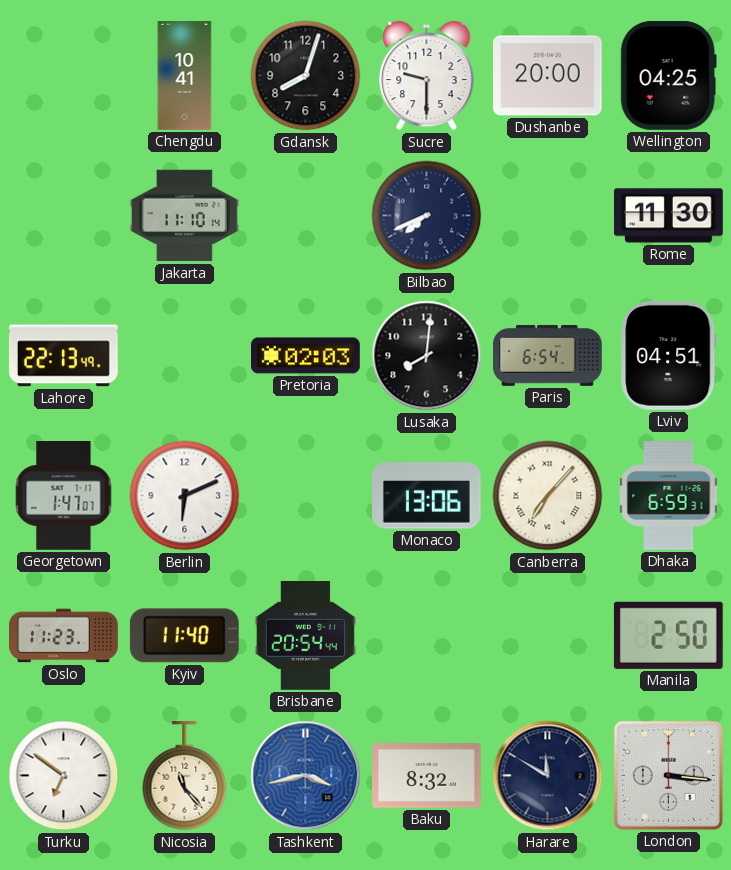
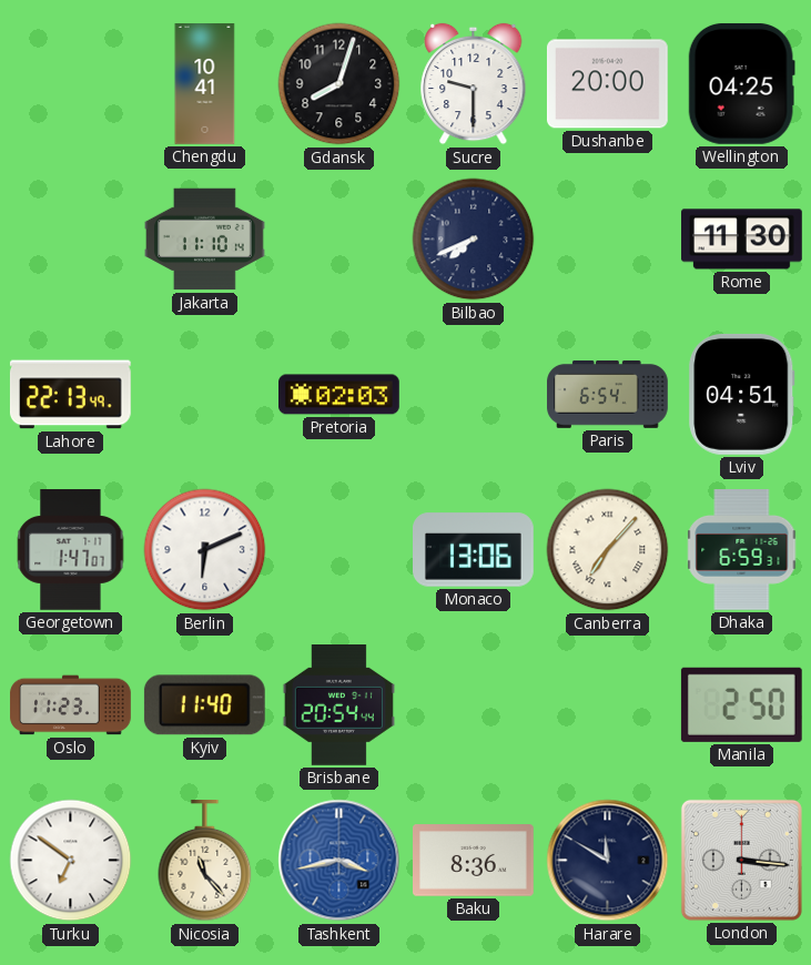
Lusaka: 8:01 -> none (427, 356)
Baku: 8:32 -> 8:36 (474, 861)
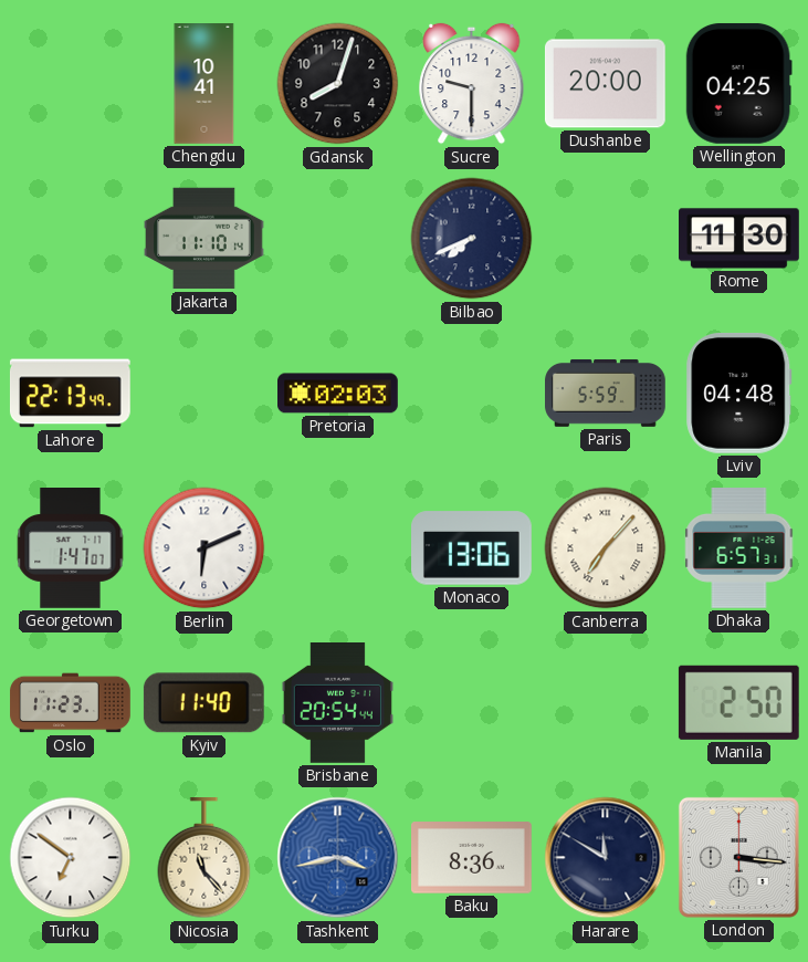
Paris: 6:54 -> 5:59 (606, 394)
Lviv: 04:51 -> 04:48 (739, 393)
Dhaka: 6:59 -> 6:57 (739, 548)
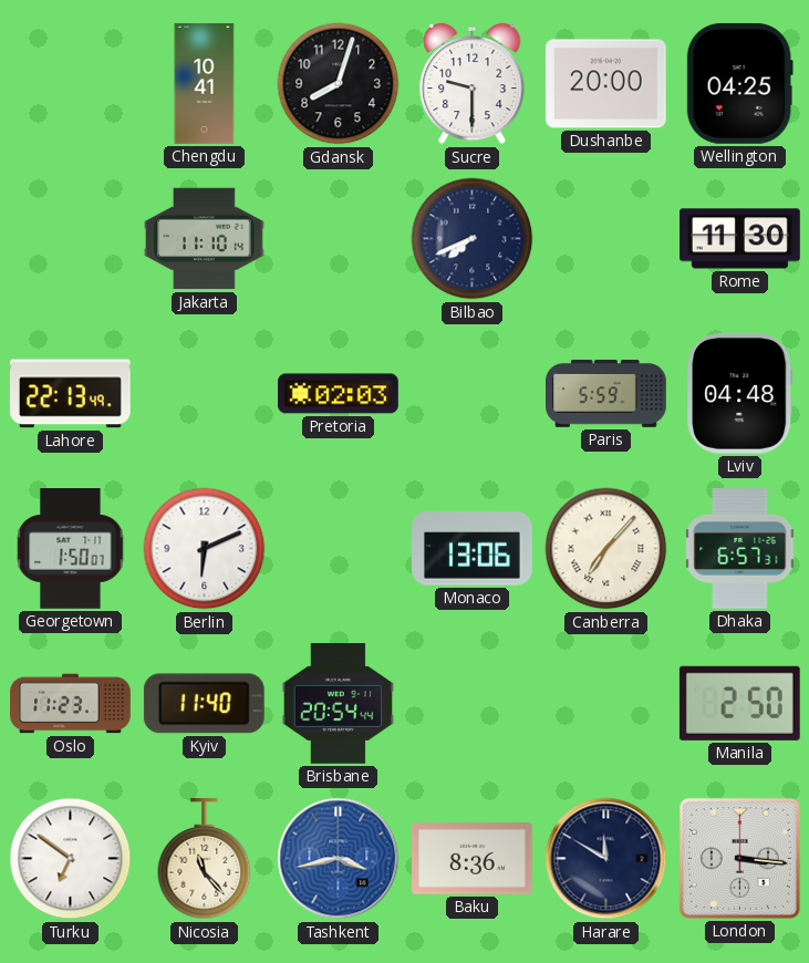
Georgetown: 1:47 -> 1:50 (71, 549)
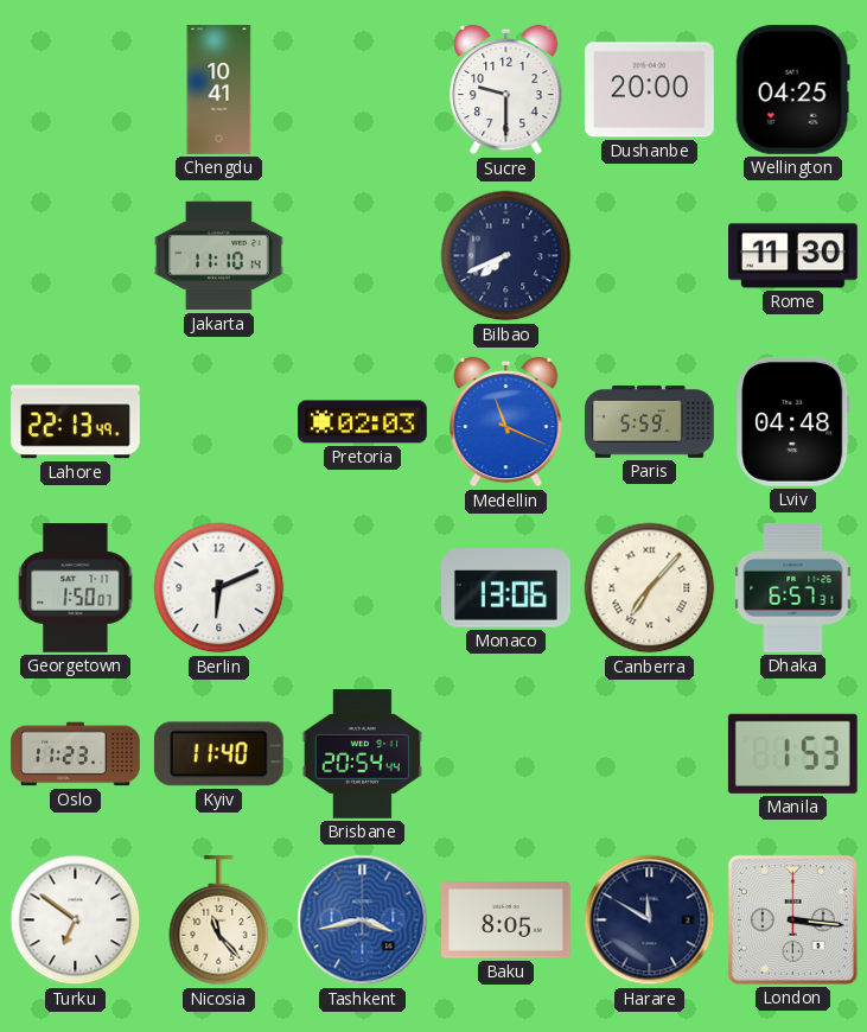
Gdansk: 8:03 -> none (339, 84)
Medellin: none -> 11:19 (506, 422)
Manila: 2:50 -> 1:53 (792, 753)
Baku: 8:36 -> 8:05 (506, 920)
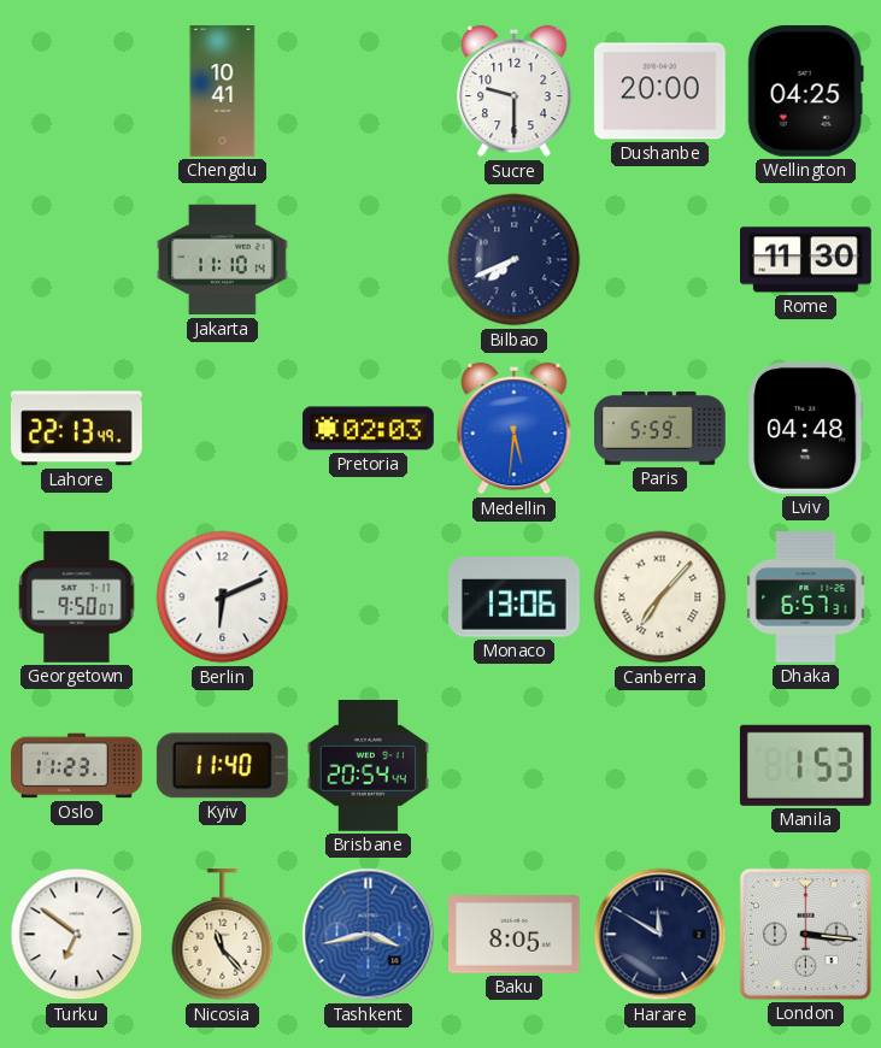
Medellin: 11:19 -> 5:31 (515, 429)
Georgetown: 1:50 -> 9:50 (77, 597)
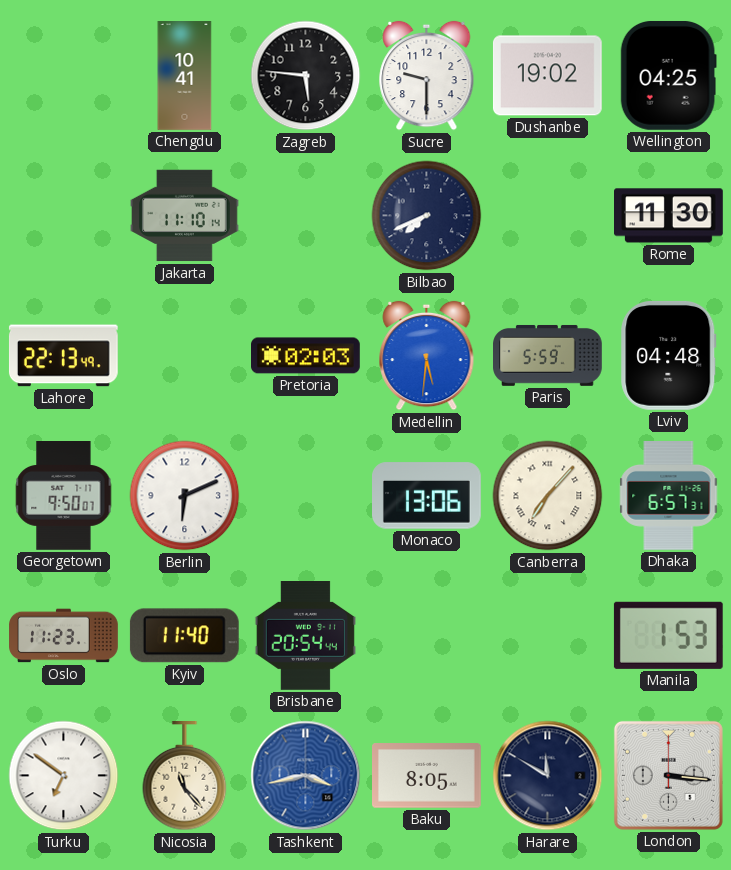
Zagreb: none -> 5:46 (306, 76)
Dushanbe: 20:00 -> 19:02 (547, 76)
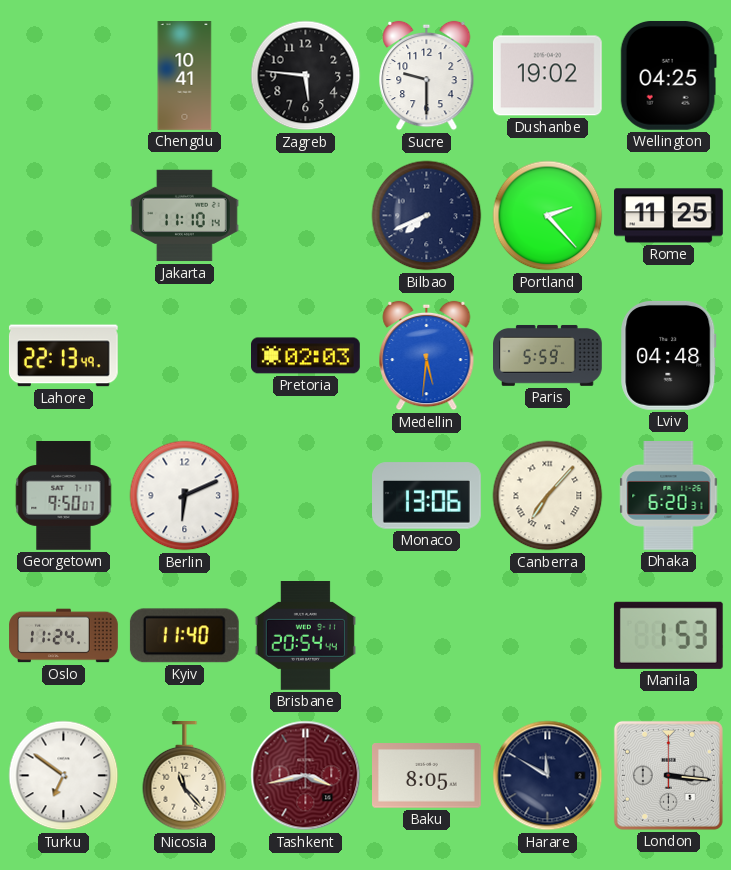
Portland: none -> 2:23 (548, 216)
Rome: 11:30 -> 11:25 (669, 216)
Dhaka: 6:57 -> 6:20 (669, 496)
Oslo: 11:23 -> 11:24 (64, 636)
Tashkent dial: blue -> burgundy (306, 776)
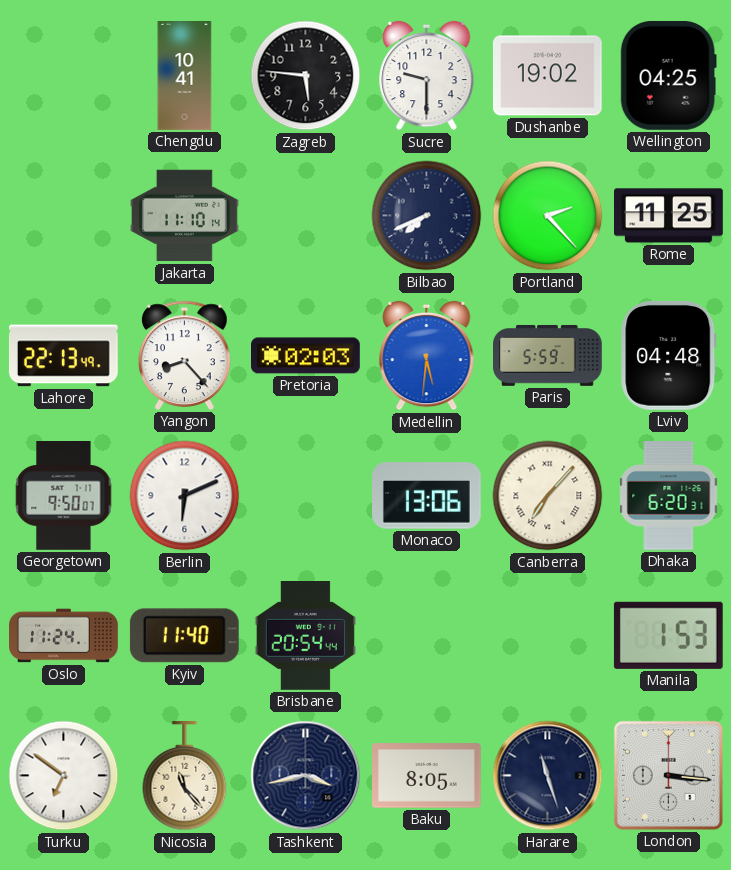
Yangon: none -> 8:23 (185, 355)
Tashkent dial: burgundy -> navy (306, 776)
Harare: 11:50 -> 11:27 (548, 776)
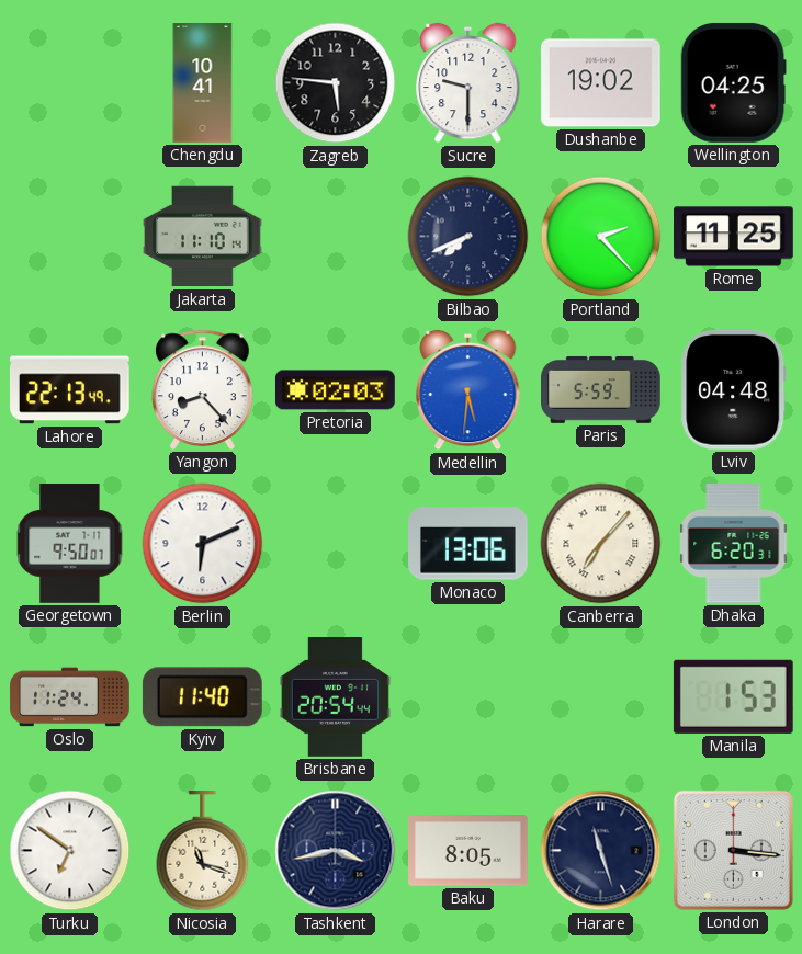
Nicosia: 11:23 -> 11:18 (203, 852)
